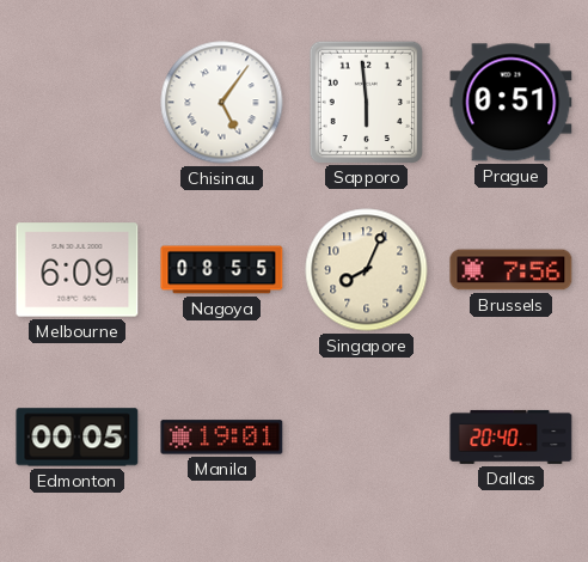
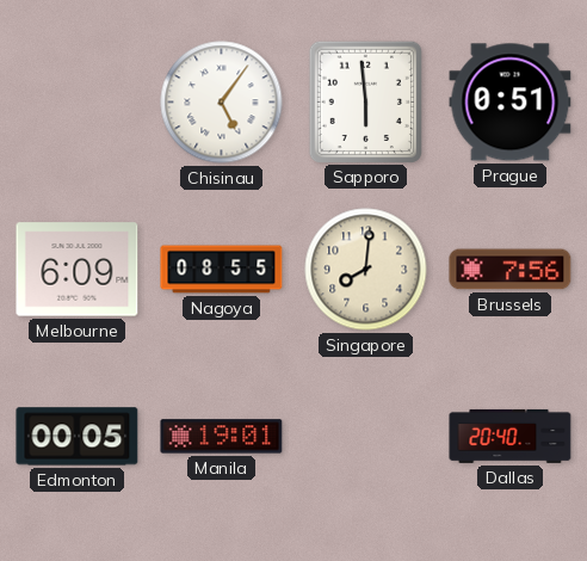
Singapore: 8:04 -> 8:01 (366, 270)
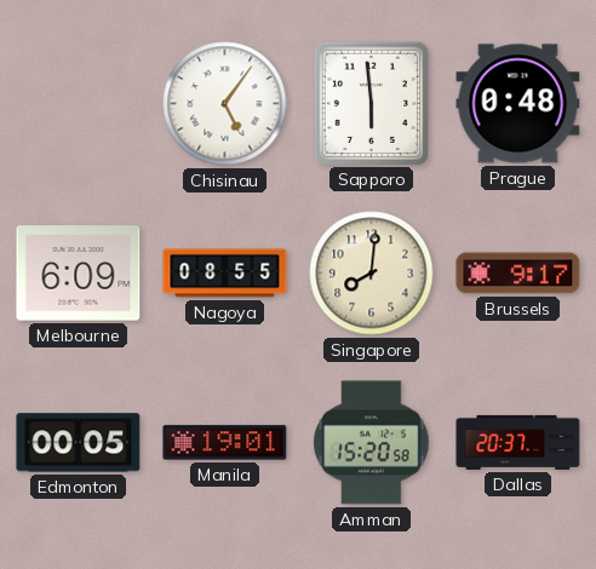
Prague: 0:51 -> 0:48 (518, 104)
Brussels: 7:56 -> 9:17 (518, 274)
Amman: none -> 15:20 (372, 443)
Dallas: 20:40 -> 20:37 (518, 442)
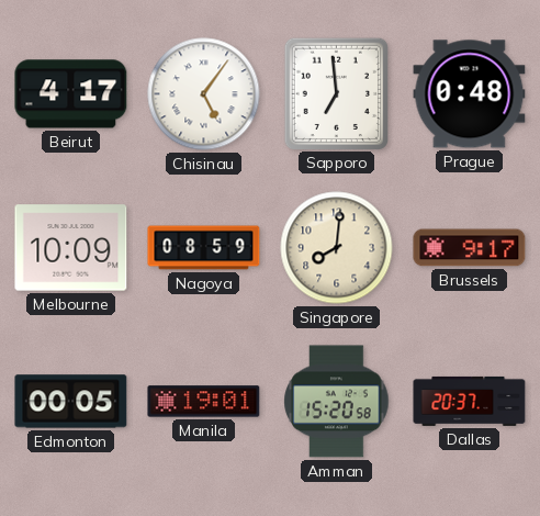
Beirut: none -> 4:17 (71, 94)
Sapporo: 5:59 -> 6:59 (336, 93)
Melbourne: 6:09 -> 10:09 (71, 248)
Nagoya: 08:55 -> 08:59 (204, 248)
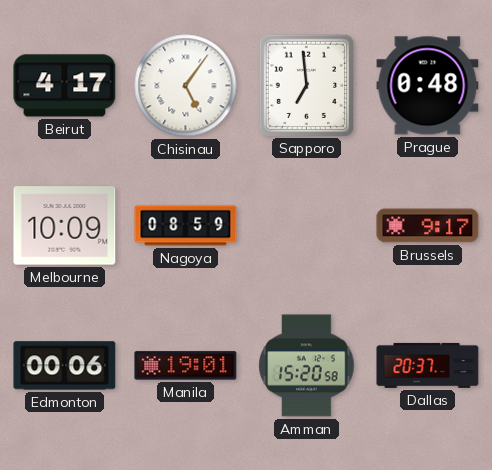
Singapore: 8:01 -> none (337, 248)
Edmonton: 00:05 -> 00:06 (65, 366)
